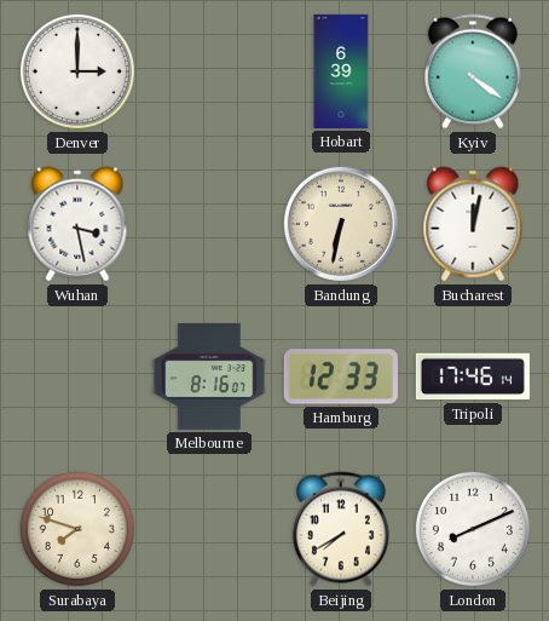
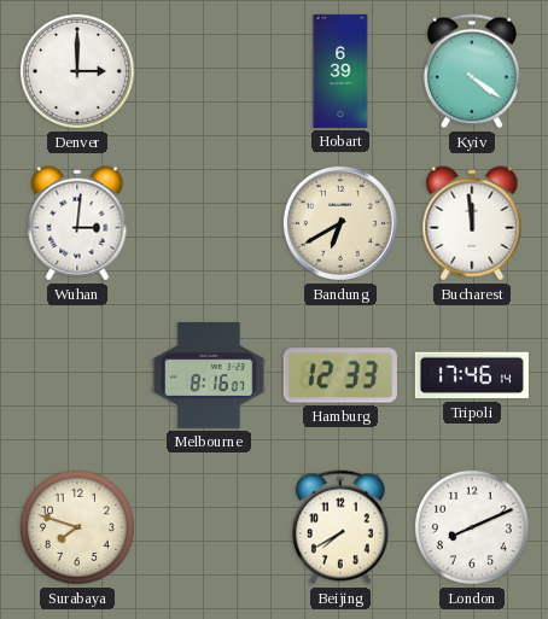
Wuhan: 3:28 -> 3:01 (77, 223)
Bandung: 6:32 -> 6:40 (340, 223)
Bucharest: 12:02 -> 11:59 (472, 223)
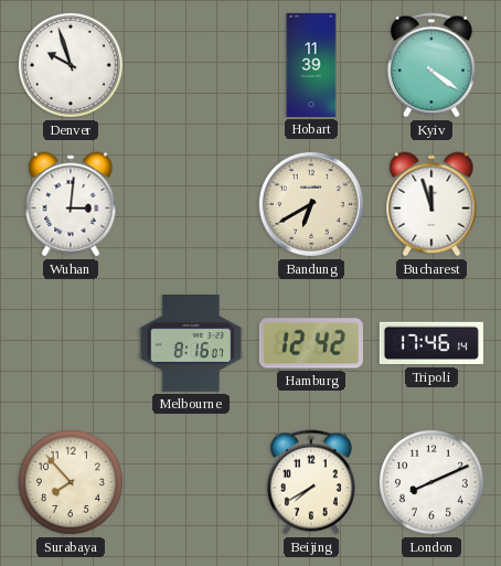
Denver: 3:00 -> 9:57 (71, 65)
Hobart: 6:39 -> 11:39 (311, 65)
Bucharest: 11:59 -> 11:57 (431, 204)
Hamburg: 12:33 -> 12:42 (311, 343)
Surabaya: 7:48 -> 7:53 (71, 482)
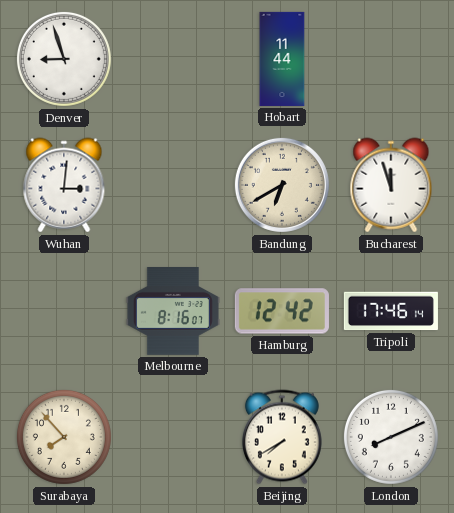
Denver: 9:57 -> 8:57 (64, 59)
Hobart: 11:39 -> 11:44 (282, 59)
Kyiv: 4:21 -> none (431, 65)
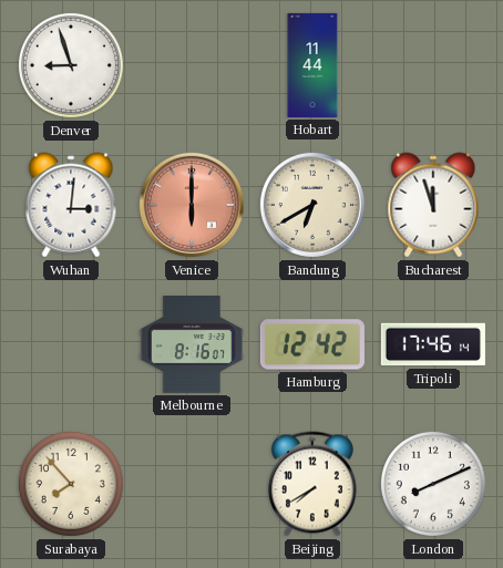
Venice: none -> 6:00 (192, 205)
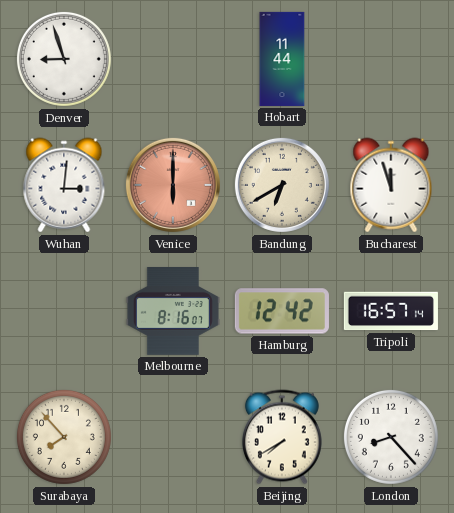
Tripoli: 17:46 -> 16:57 (391, 311)
London: 8:11 -> 8:23 (391, 437)
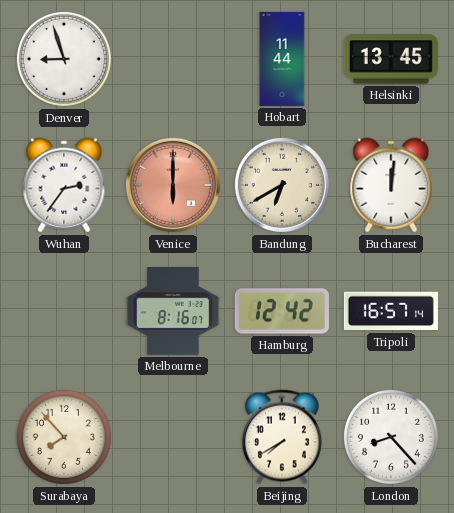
Helsinki: none -> 13:45 (391, 59)
Wuhan: 3:01 -> 2:36 (64, 185)
Bucharest: 11:57 -> 12:01 (391, 185)
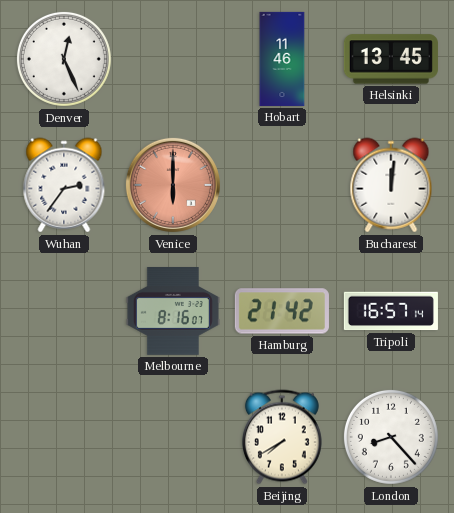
Denver: 8:57 -> 12:26 (64, 59)
Hobart: 11:44 -> 11:46 (282, 59)
Bandung: 6:40 -> none (282, 185)
Hamburg: 12:42 -> 21:42 (282, 311)
Surabaya: 7:53 -> none (64, 437)
